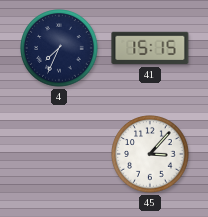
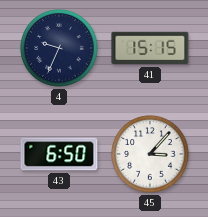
4: 7:34 -> 9:34 (59, 48)
43: none -> 6:50 (59, 154)
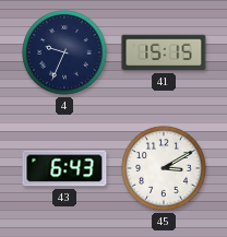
43: 6:50 -> 6:43 (64, 168)
45: 3:07 -> 3:10 (164, 168)
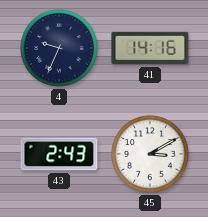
41: 15:15 -> 14:16 (150, 48)
43: 6:43 -> 2:43 (59, 154)
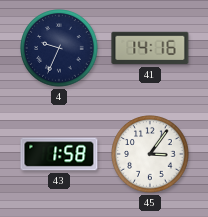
43: 2:43 -> 1:58 (59, 154)
45: 3:10 -> 3:06 (150, 154)
